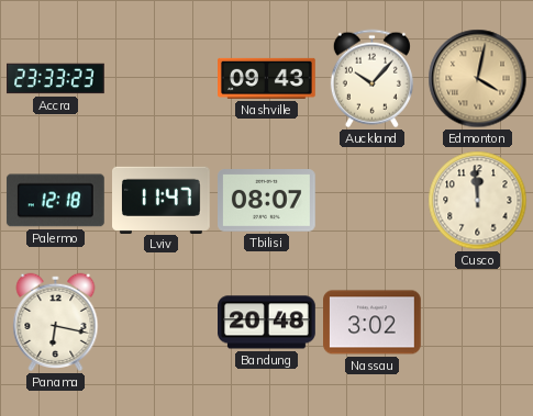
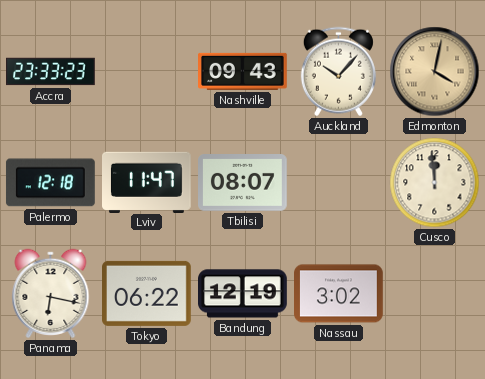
Tokyo: none -> 06:22 (147, 293)
Bandung: 20:48 -> 12:19 (243, 294)
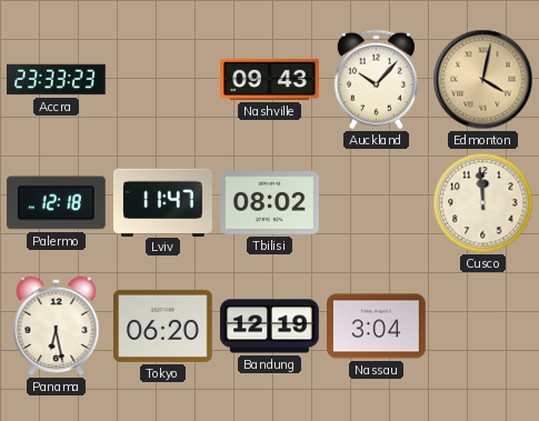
Tbilisi: 08:07 -> 08:02 (270, 203)
Panama: 6:17 -> 6:28 (57, 325)
Tokyo: 06:22 -> 06:20 (163, 325)
Nassau: 3:02 -> 3:04 (377, 327)
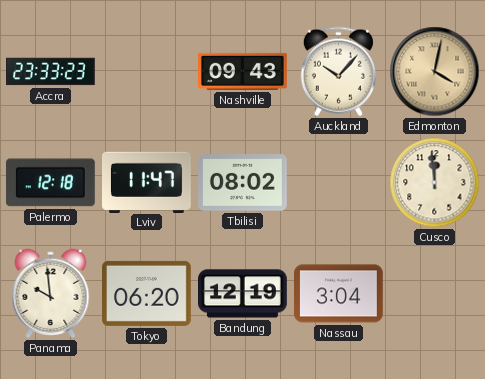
Panama: 6:28 -> 9:59 (51, 293)
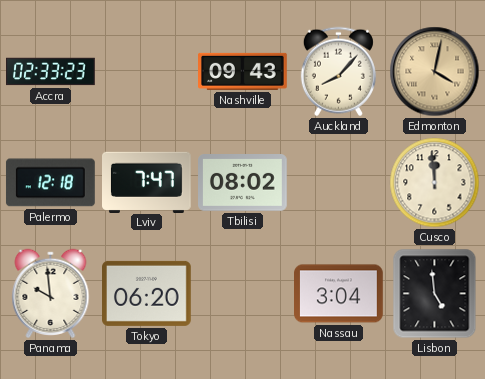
Accra: 23:33 -> 02:33 (51, 72)
Auckland: 10:07 -> 8:07 (338, 72)
Lviv: 11:47 -> 7:47 (147, 182)
Bandung: 12:19 -> none (243, 294)
Lisbon: none -> 4:59 (435, 294)
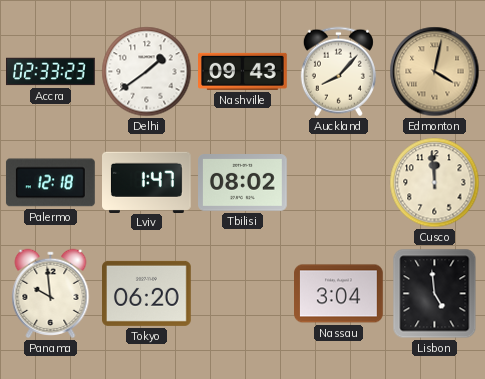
Delhi: none -> 1:39 (147, 72)
Lviv: 7:47 -> 1:47 (147, 182)
